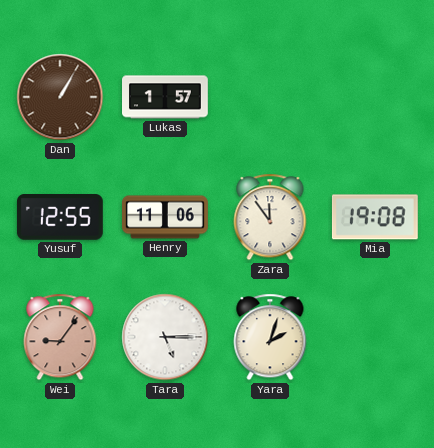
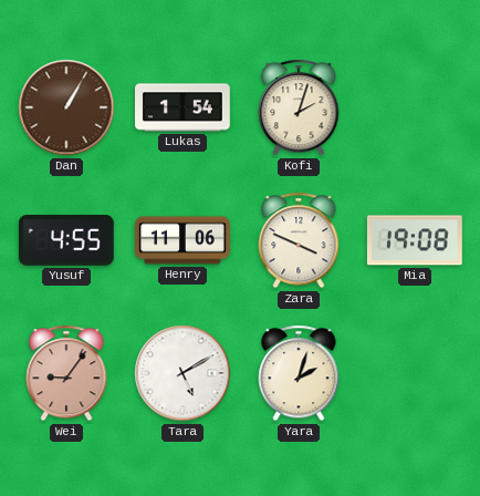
Lukas: 1:57 -> 1:54 (184, 107)
Kofi: none -> 2:03 (299, 107)
Yusuf: 12:55 -> 4:55 (66, 241)
Zara: 11:54 -> 3:49 (299, 240)
Tara: 5:15 -> 5:10 (182, 373)
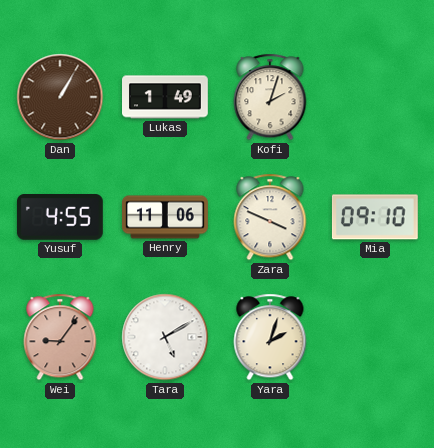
Lukas: 1:54 -> 1:49 (166, 97)
Mia: 19:08 -> 09:10 (375, 217)
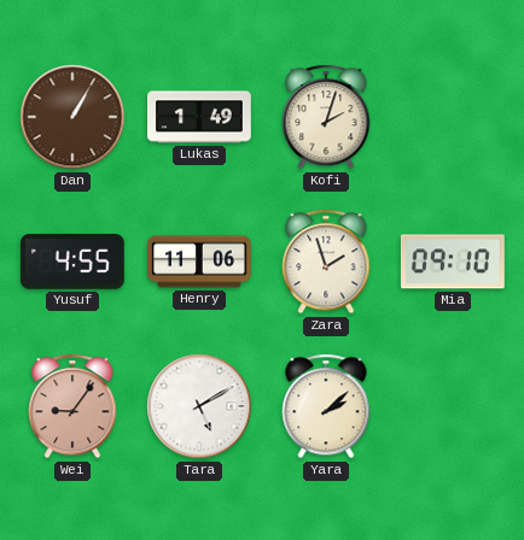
Zara: 3:49 -> 1:57 (326, 262)
Yara: 2:03 -> 2:08 (326, 406)
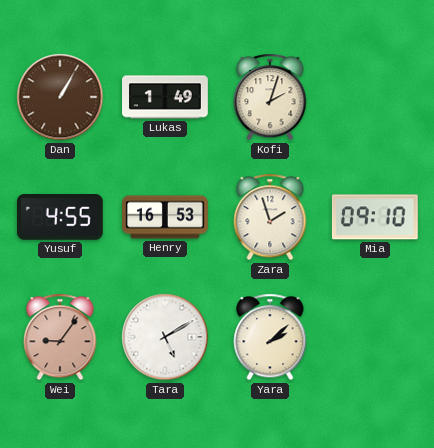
Henry: 11:06 -> 16:53 (166, 217)
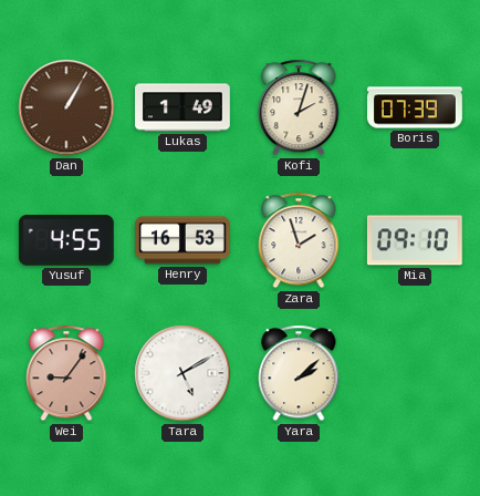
Boris: none -> 07:39 (415, 107)
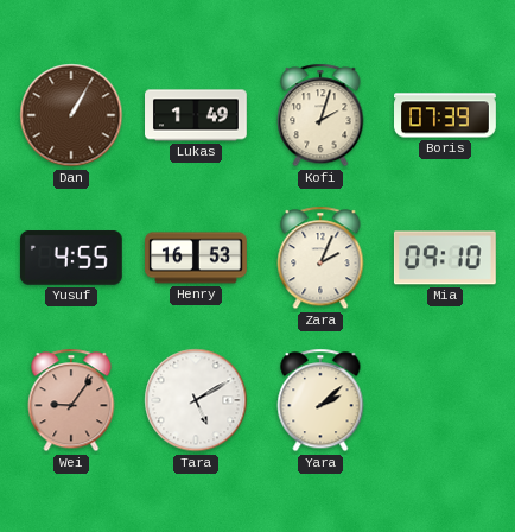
Zara: 1:57 -> 2:04 (320, 258)
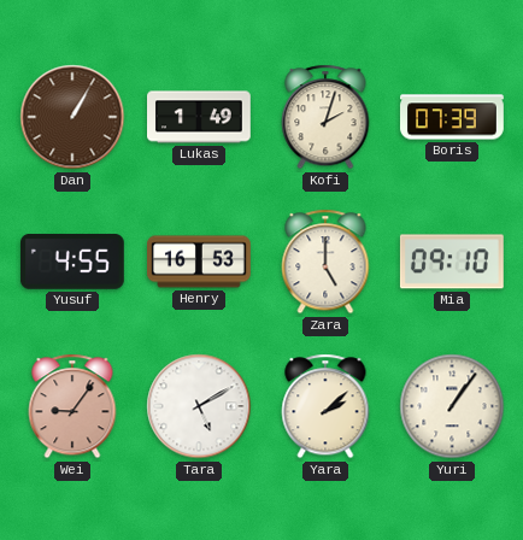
Zara: 2:04 -> 5:00 (325, 262)
Yuri: none -> 1:06 (452, 406)
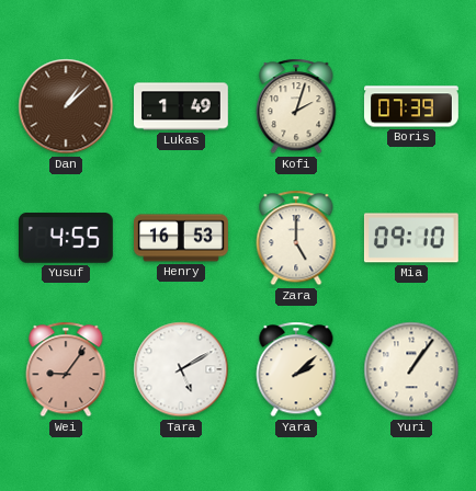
Dan: 1:05 -> 1:08 (66, 106)
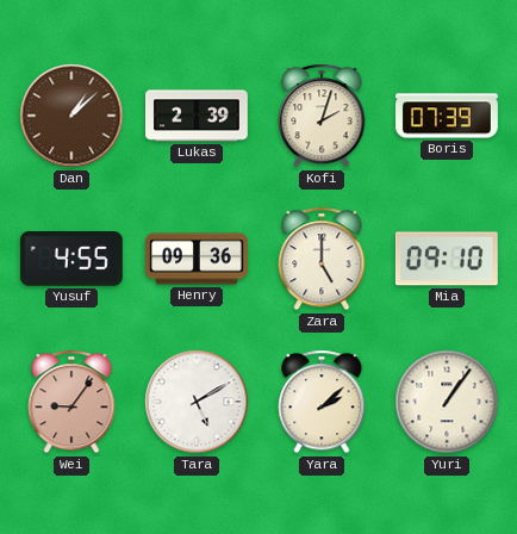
Lukas: 1:49 -> 2:39 (198, 116)
Henry: 16:53 -> 09:36 (198, 259)
